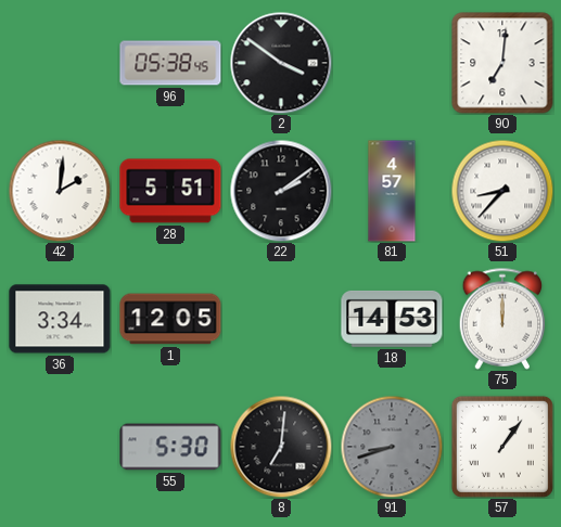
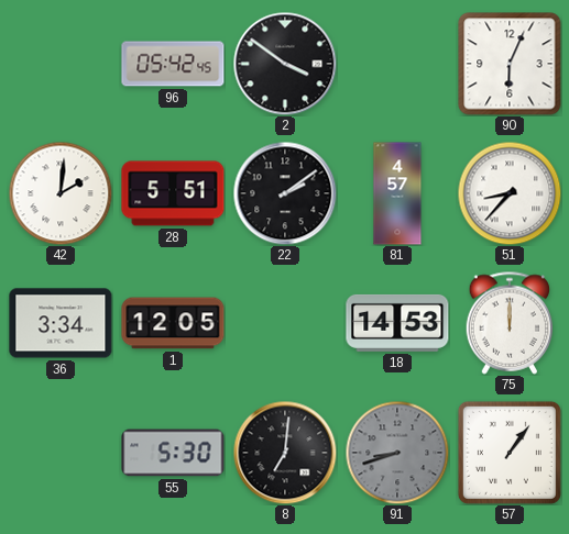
96: 05:38 -> 05:42 (173, 64)
90: 7:01 -> 6:04 (510, 64)
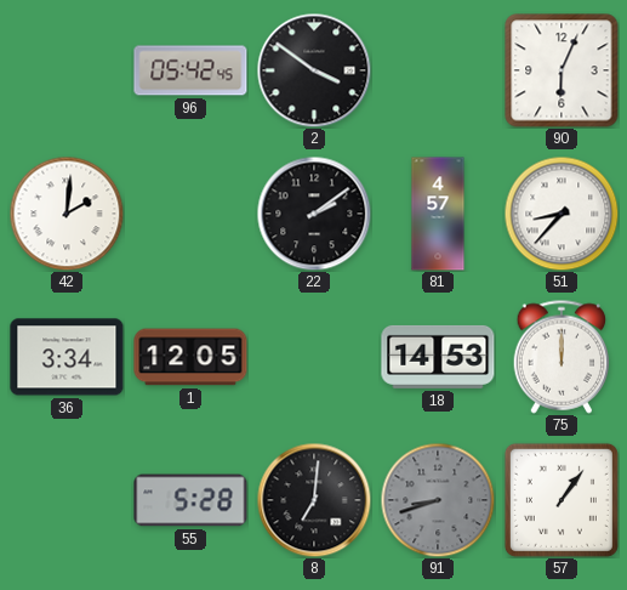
28: 5:51 -> none (173, 193)
55: 5:30 -> 5:28 (190, 500)
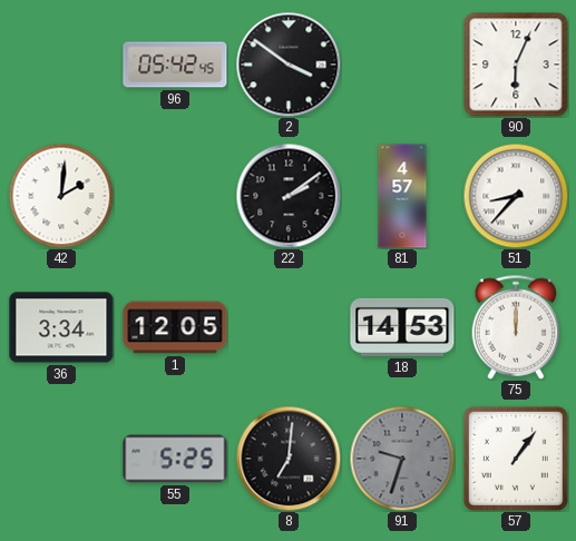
55: 5:28 -> 5:25 (175, 459)
91: 8:42 -> 9:33 (402, 459)
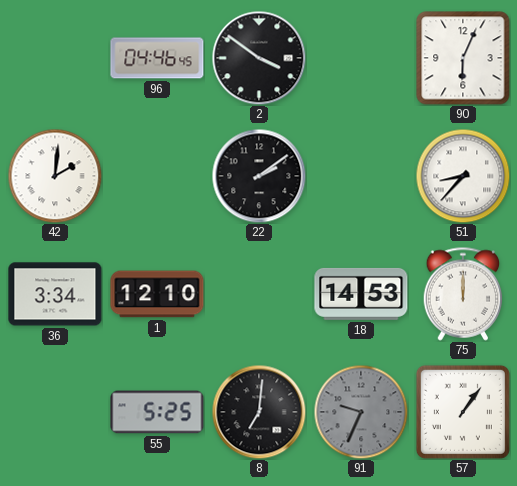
96: 05:42 -> 04:46 (157, 58)
81: 4:57 -> none (402, 196)
1: 12:05 -> 12:10 (157, 294)
91: 9:33 -> 9:34 (361, 412)
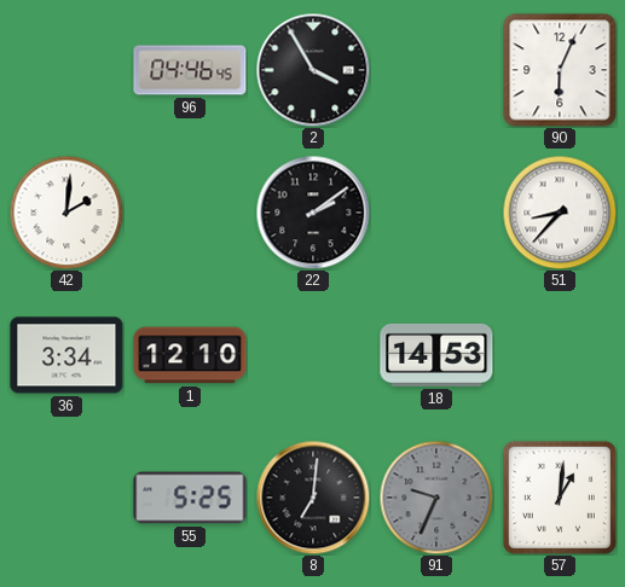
2: 3:51 -> 3:55 (313, 70)
75: 12:00 -> none (463, 294)
57: 1:06 -> 1:01 (560, 498)
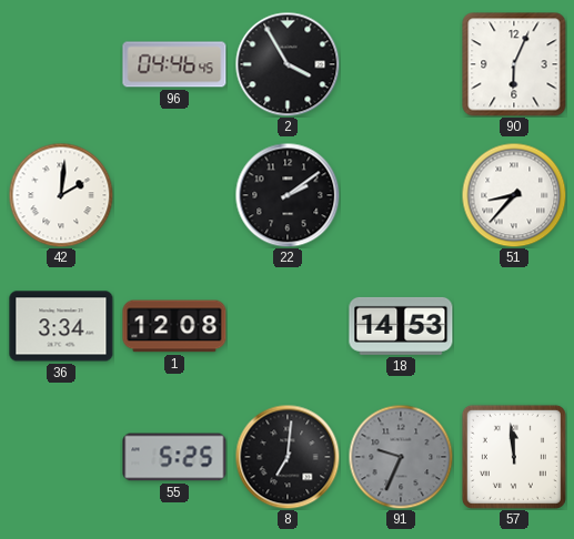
1: 12:10 -> 12:08 (174, 326)
57: 1:01 -> 11:59 (514, 457)
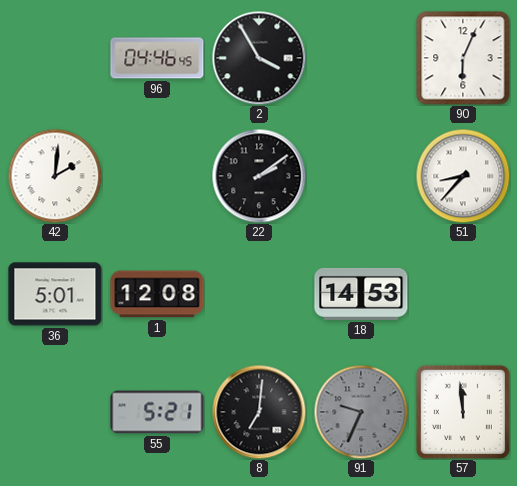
36: 3:34 -> 5:01 (55, 294)
55: 5:25 -> 5:21 (157, 412)
